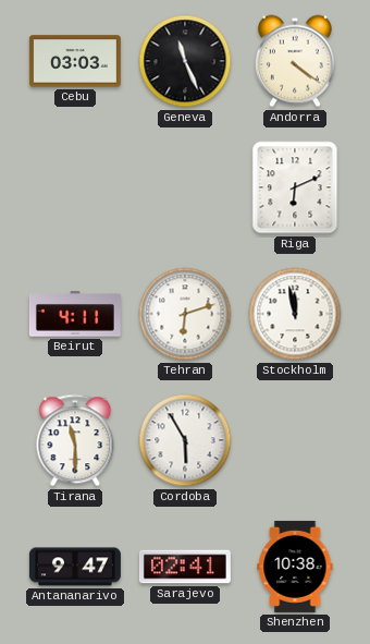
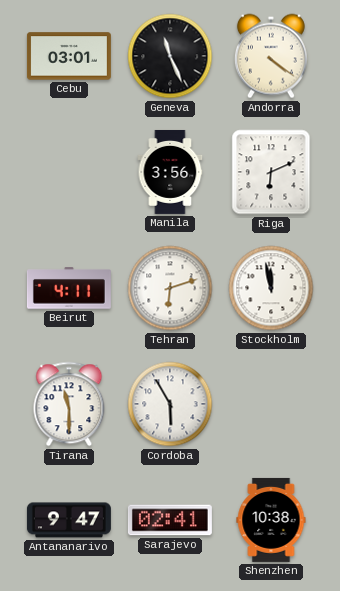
Cebu: 03:03 -> 03:01 (69, 56)
Manila: none -> 3:56 (170, 172)
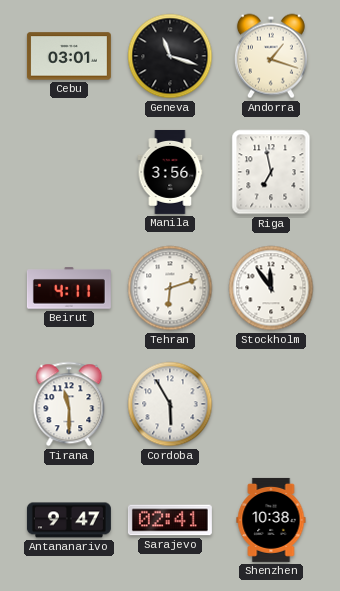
Geneva: 11:26 -> 11:18 (170, 56)
Andorra: 4:21 -> 1:18 (271, 56)
Riga: 6:11 -> 6:58 (271, 172)
Stockholm: 11:58 -> 11:54 (271, 288)
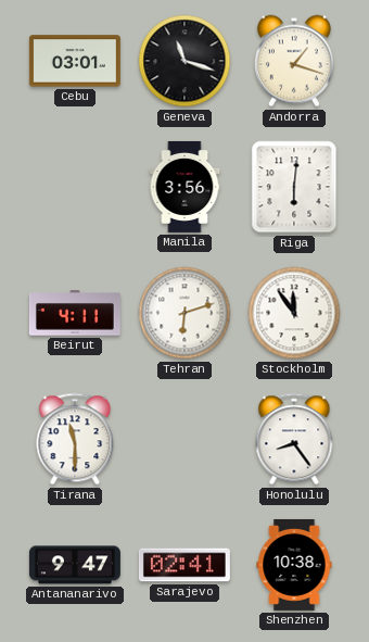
Riga: 6:58 -> 6:01 (294, 187)
Cordoba: 5:55 -> none (170, 404)
Honolulu: none -> 8:24 (294, 439)
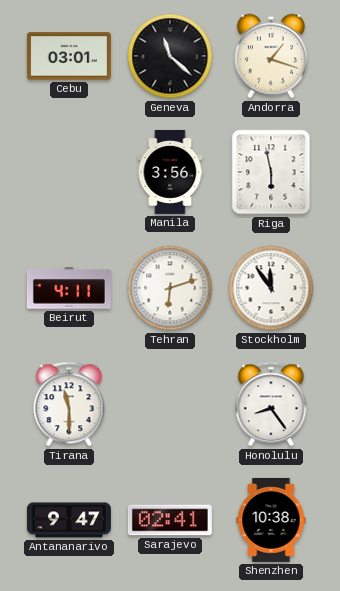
Geneva: 11:18 -> 11:22 (170, 56)
Riga: 6:01 -> 5:58 (271, 172)
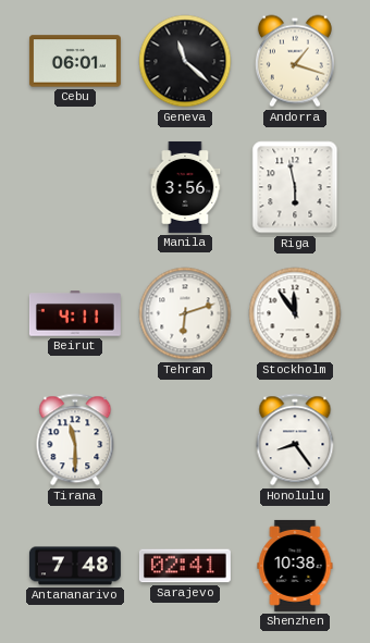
Cebu: 03:01 -> 06:01 (75, 61)
Antananarivo: 9:47 -> 7:48 (75, 566)
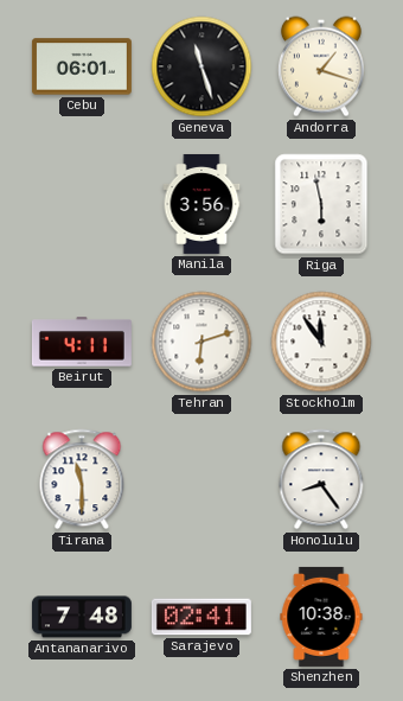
Geneva: 11:22 -> 11:27 (201, 66)
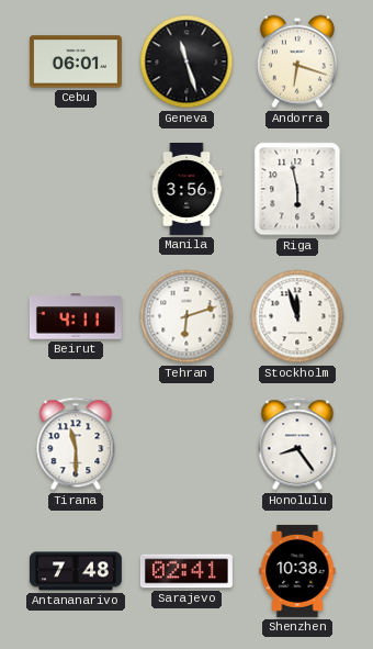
Andorra: 1:18 -> 6:18 (297, 61)
Stockholm: 11:54 -> 11:57 (297, 316)
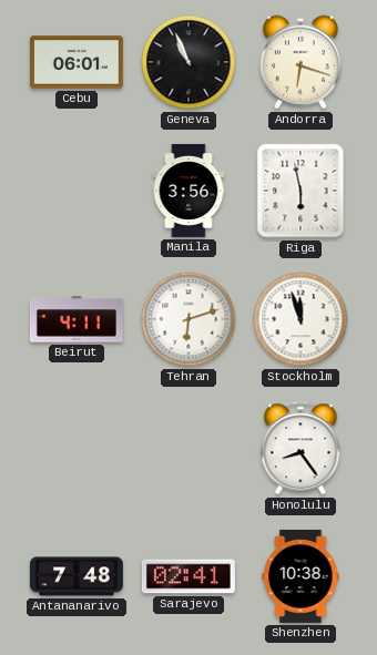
Geneva: 11:27 -> 10:56 (188, 62)
Tirana: 11:30 -> none (76, 444)
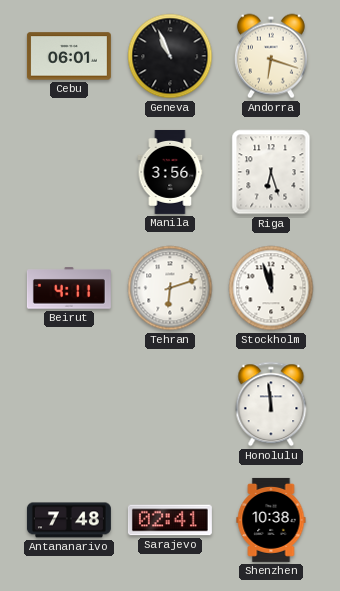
Riga: 5:58 -> 6:27 (271, 172)
Honolulu: 8:24 -> 11:59 (271, 404)
